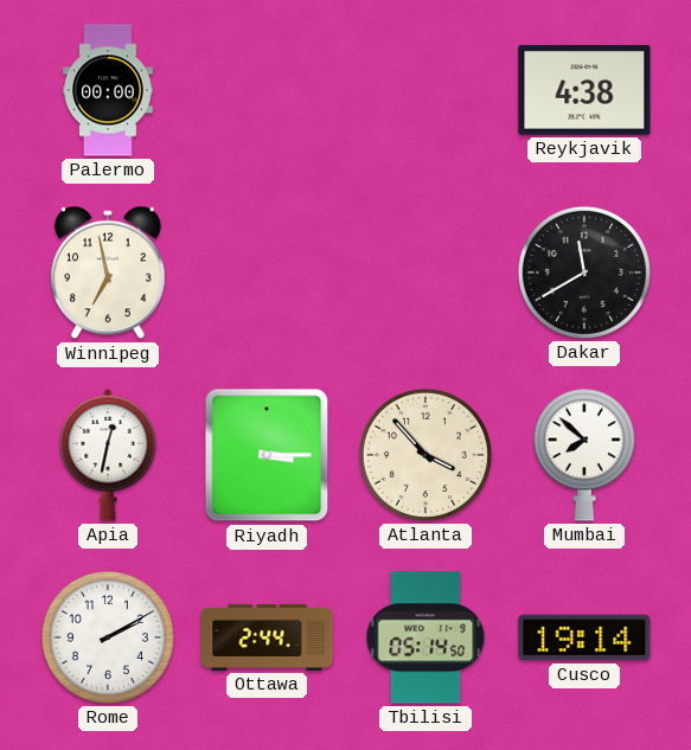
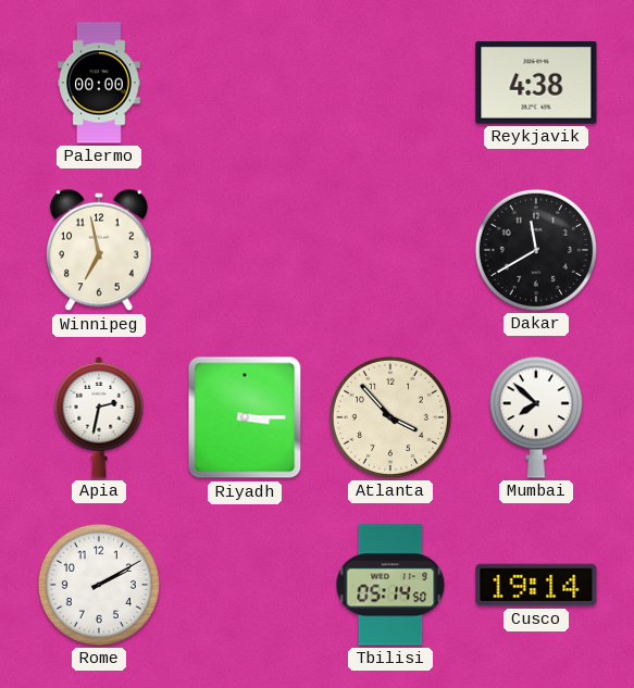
Apia: 12:32 -> 2:32 (99, 417)
Ottawa: 2:44 -> none (267, 637)
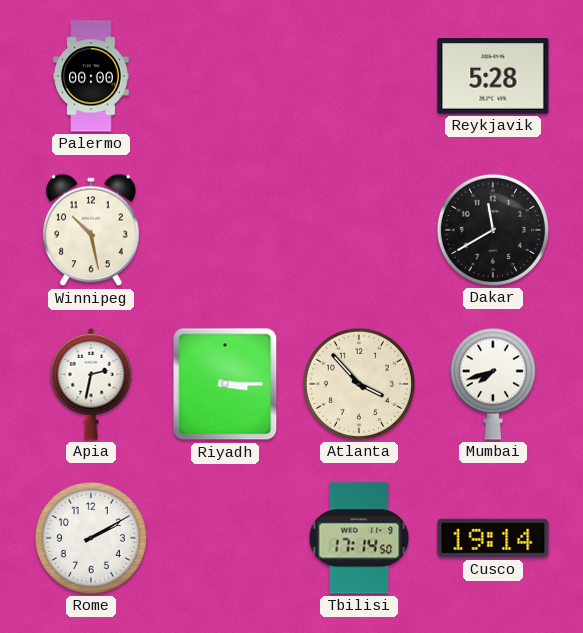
Reykjavik: 4:38 -> 5:28 (493, 76)
Winnipeg: 6:58 -> 10:28 (92, 230)
Mumbai: 7:52 -> 7:42 (493, 384)
Tbilisi: 05:14 -> 17:14 (359, 538)
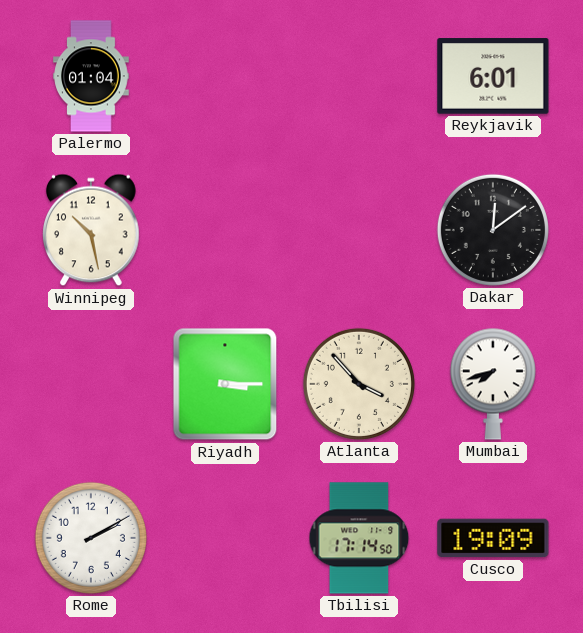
Palermo: 00:00 -> 01:04 (91, 76)
Reykjavik: 5:28 -> 6:01 (493, 76)
Dakar: 11:40 -> 12:09 (493, 230)
Apia: 2:32 -> none (91, 384)
Cusco: 19:14 -> 19:09 (493, 538)
